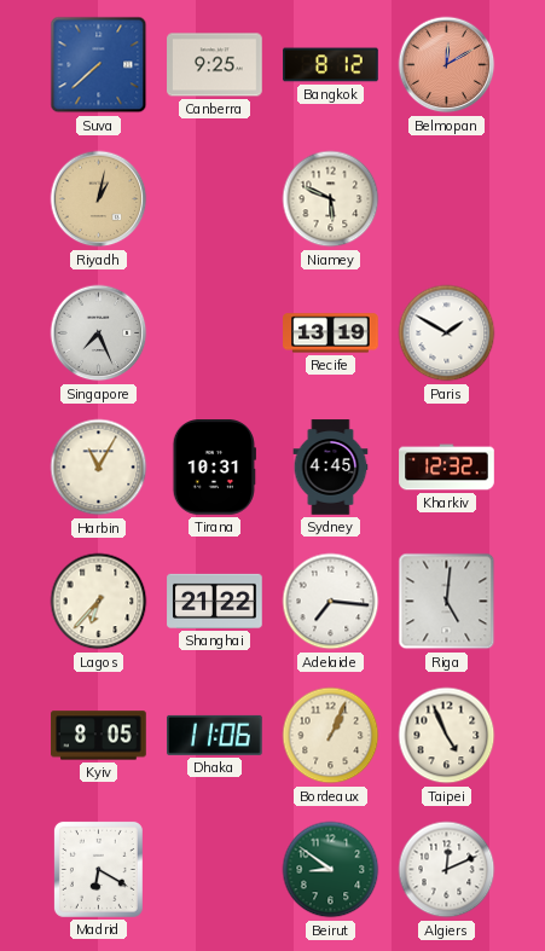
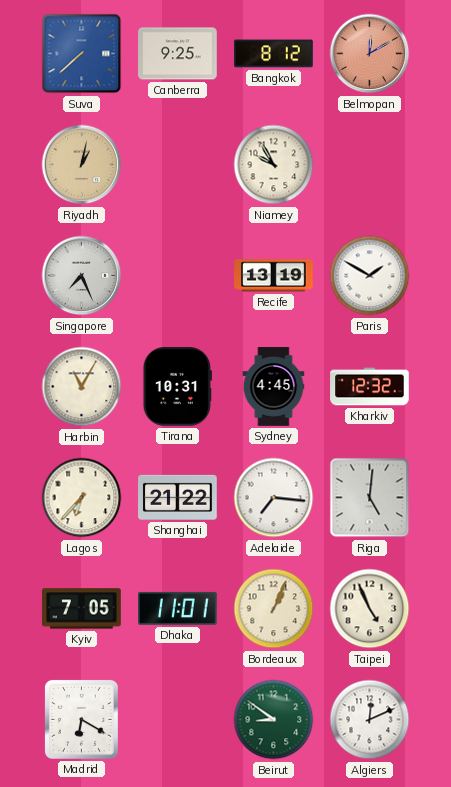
Niamey: 5:49 -> 9:55 (274, 165)
Kyiv: 8:05 -> 7:05 (82, 609)
Dhaka: 11:06 -> 11:01 (178, 608)
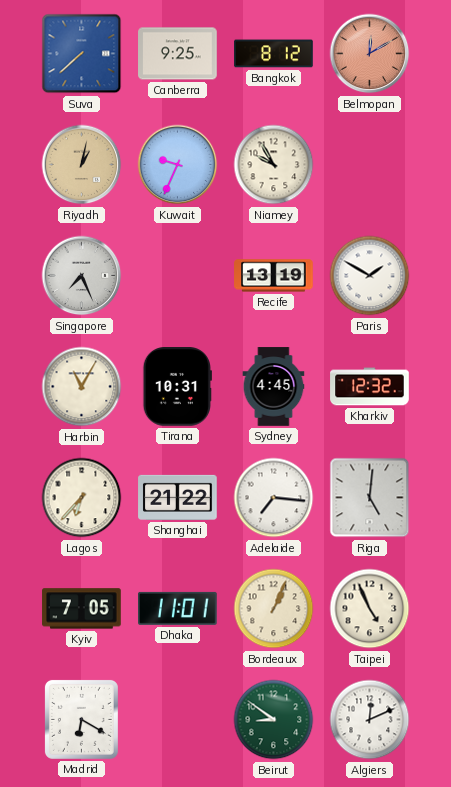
Kuwait: none -> 9:34 (178, 165)
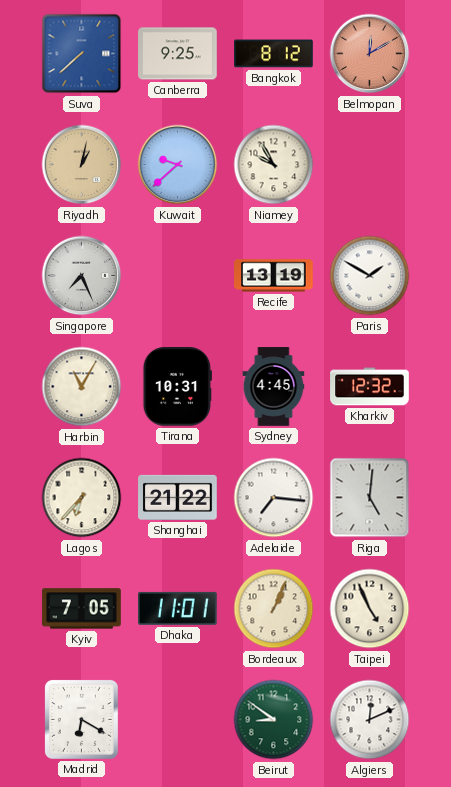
Kuwait: 9:34 -> 9:38 (178, 165)
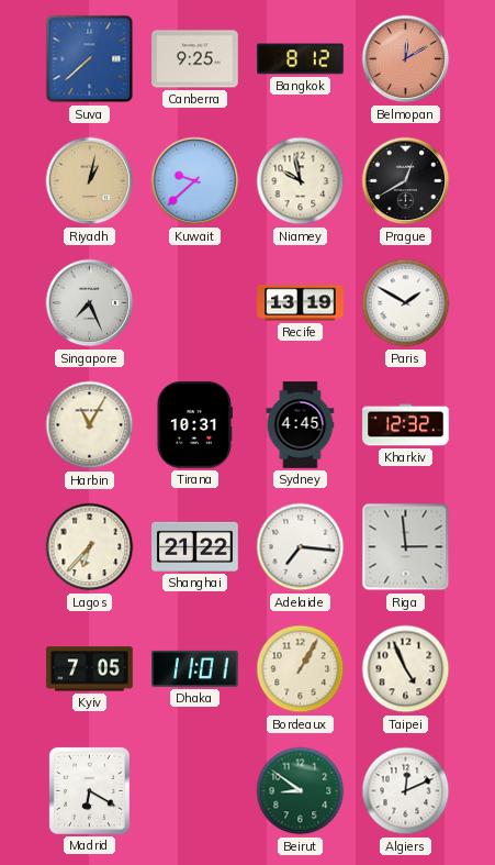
Niamey: 9:55 -> 9:58 (301, 181)
Prague: none -> 12:40 (406, 181)
Riga: 5:01 -> 2:59 (406, 547)
Bordeaux: 1:04 -> 1:05 (301, 669)
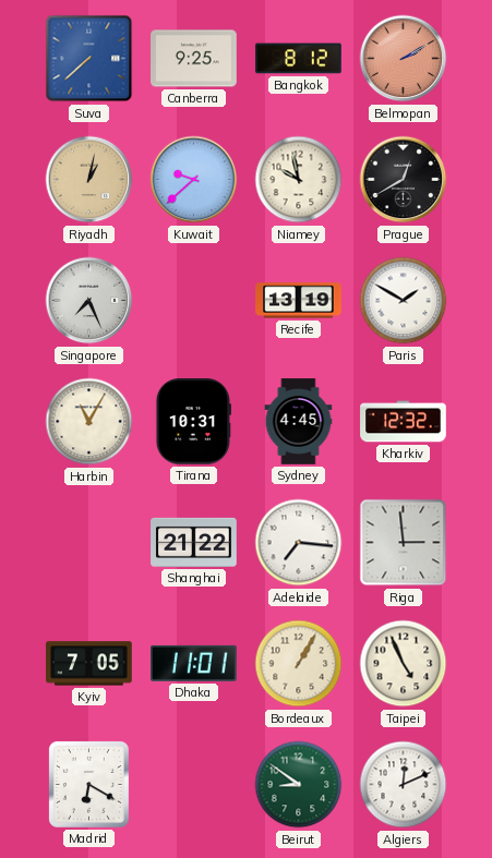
Belmopan: 12:10 -> 2:10 (404, 59)
Lagos: 6:37 -> none (90, 547)
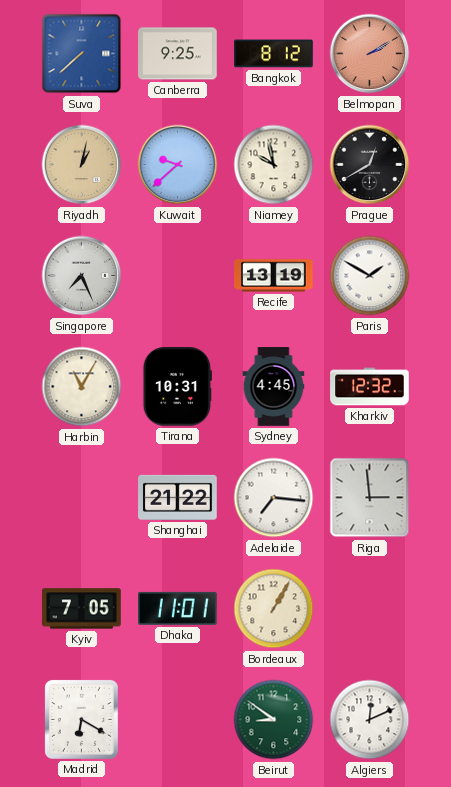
Taipei: 4:56 -> none (404, 664)
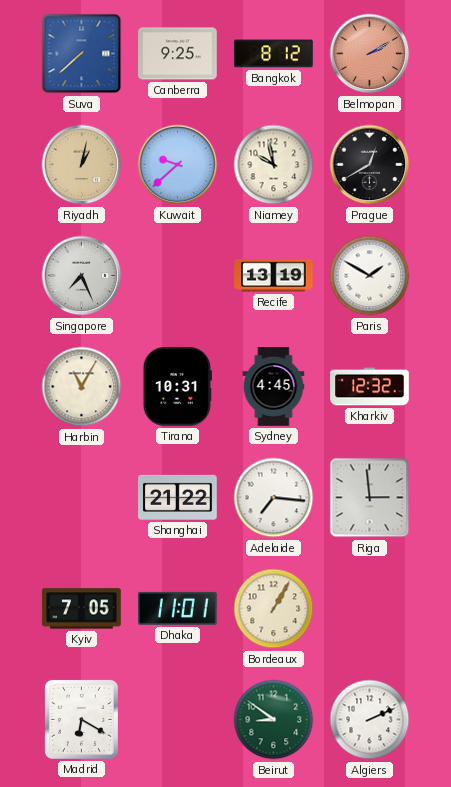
Algiers: 12:11 -> 2:11 (370, 720)
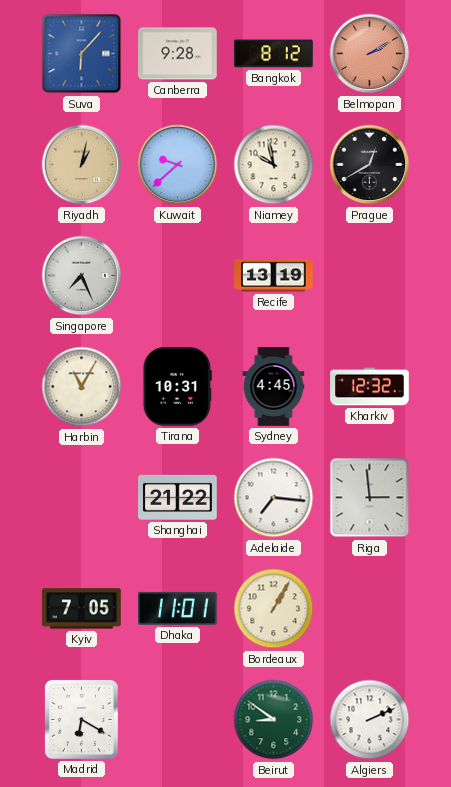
Suva: 7:38 -> 6:07 (82, 54)
Canberra: 9:25 -> 9:28 (178, 54)
Paris: 1:50 -> none (370, 276)
